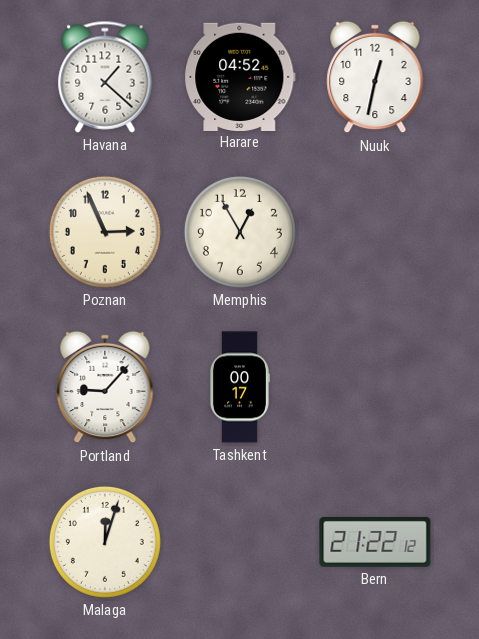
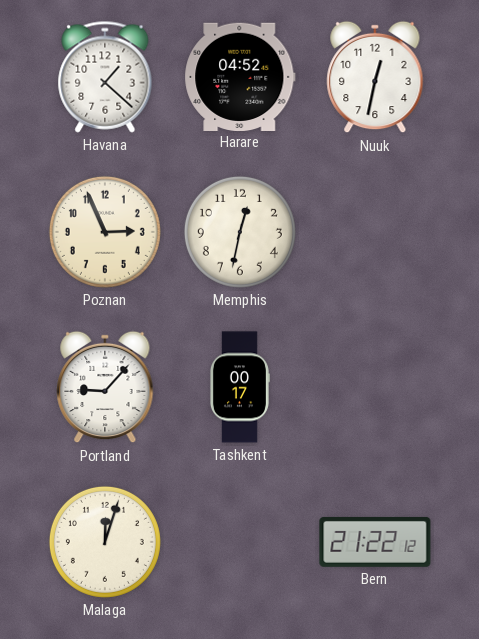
Memphis: 12:55 -> 12:32 (240, 232)
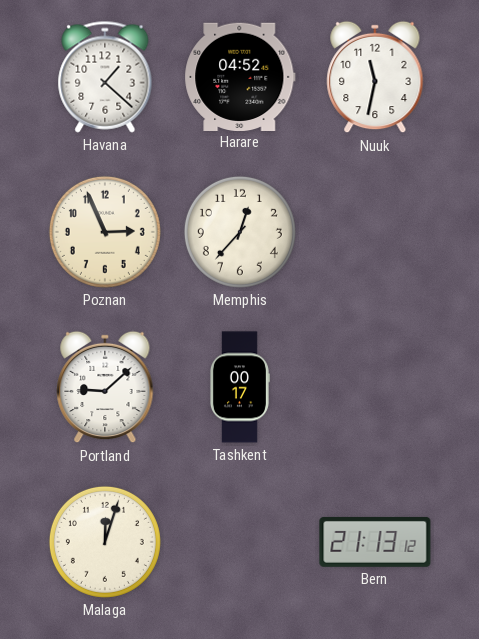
Nuuk: 12:32 -> 11:32 (375, 77)
Memphis: 12:32 -> 12:37 (240, 232)
Portland: 9:07 -> 9:08 (105, 387)
Bern: 21:22 -> 21:13 (375, 542)
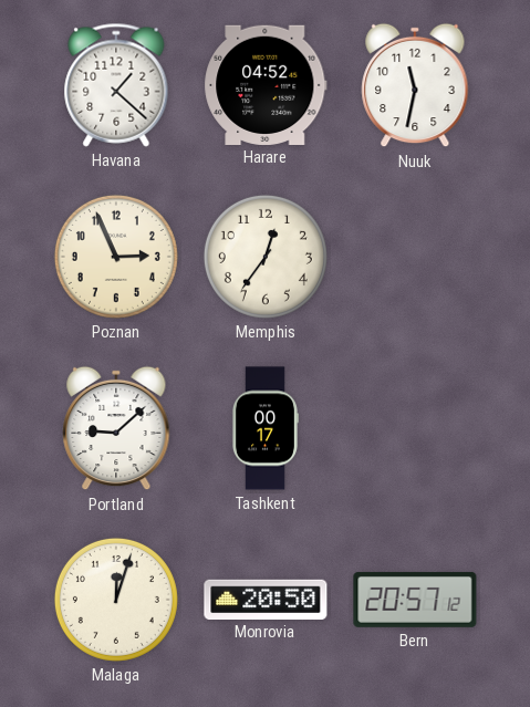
Memphis: 12:37 -> 12:36 (266, 257)
Monrovia: none -> 20:50 (266, 599)
Bern: 21:13 -> 20:57 (415, 600)
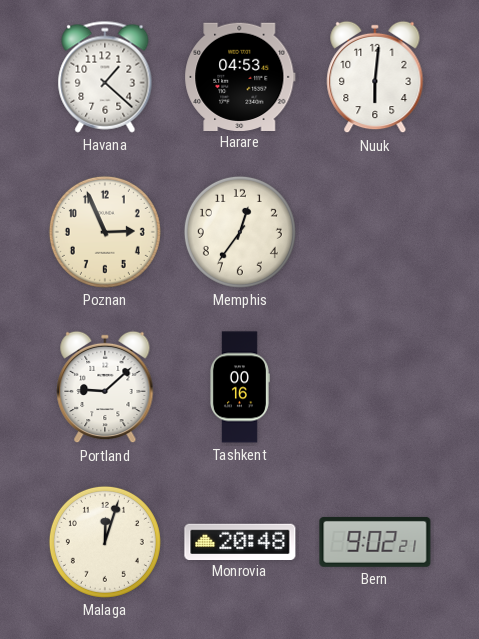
Harare: 04:52 -> 04:53 (240, 76)
Nuuk: 11:32 -> 6:01 (375, 77)
Tashkent: 00:17 -> 00:16 (239, 387)
Monrovia: 20:50 -> 20:48 (240, 541)
Bern: 20:57 -> 9:02 (375, 542)
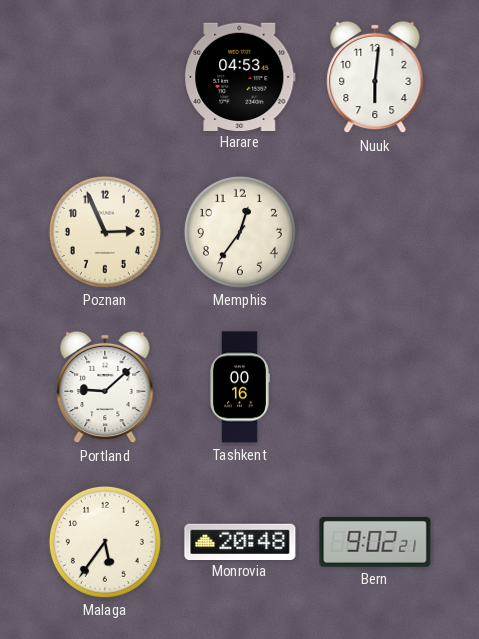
Havana: 1:22 -> none (105, 77)
Malaga: 12:03 -> 5:36 (105, 542)
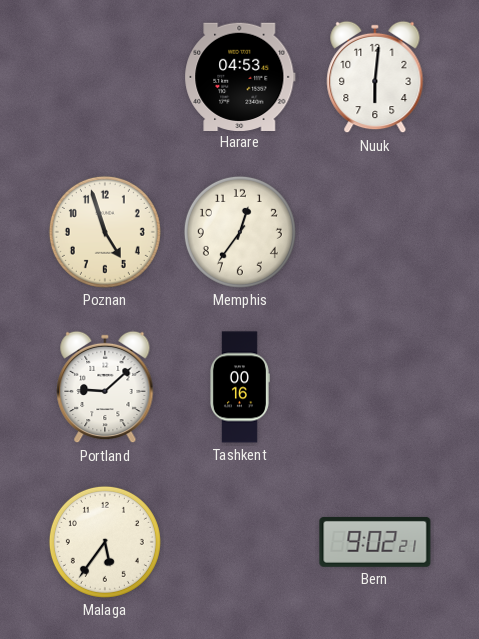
Poznan: 2:56 -> 4:57 (105, 232)
Monrovia: 20:48 -> none (240, 541)
